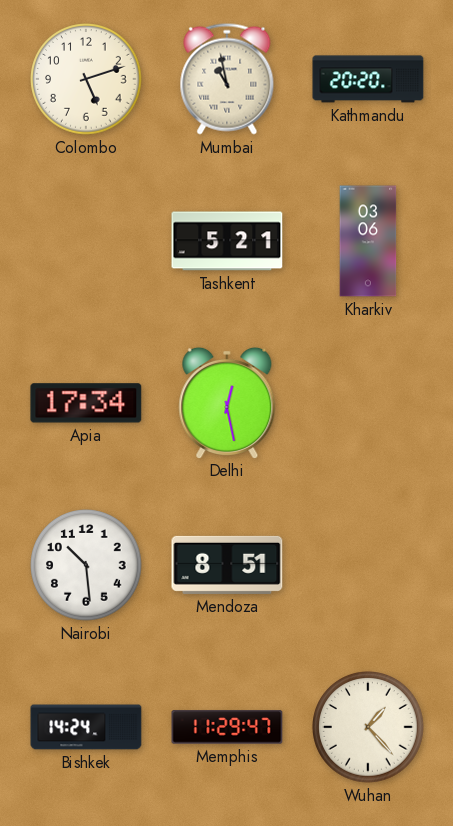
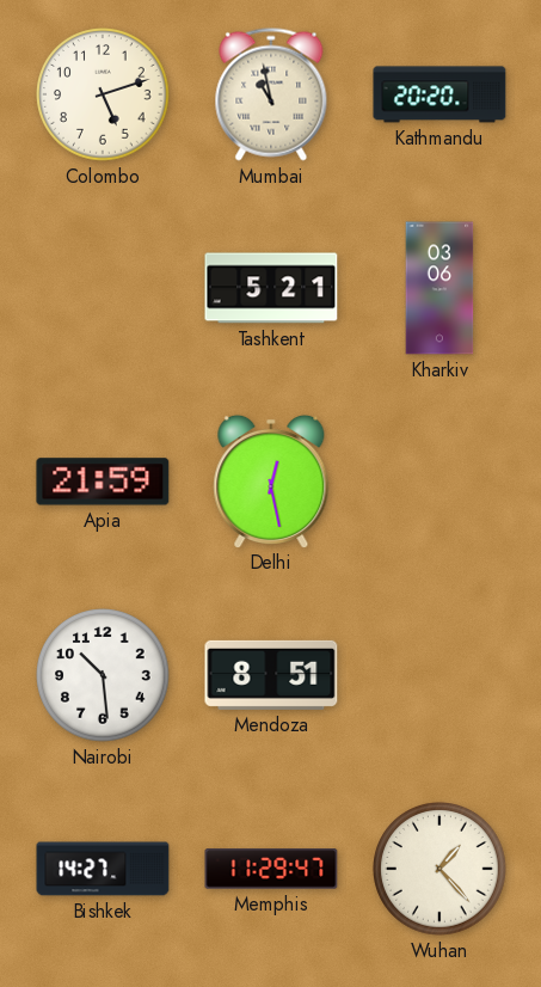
Apia: 17:34 -> 21:59 (103, 482)
Bishkek: 14:24 -> 14:27 (103, 869)
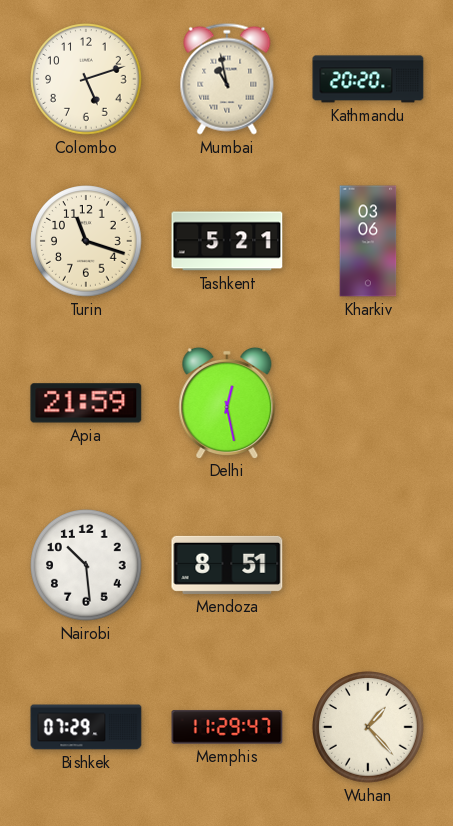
Turin: none -> 11:18 (86, 241)
Bishkek: 14:27 -> 07:29 (86, 727)
